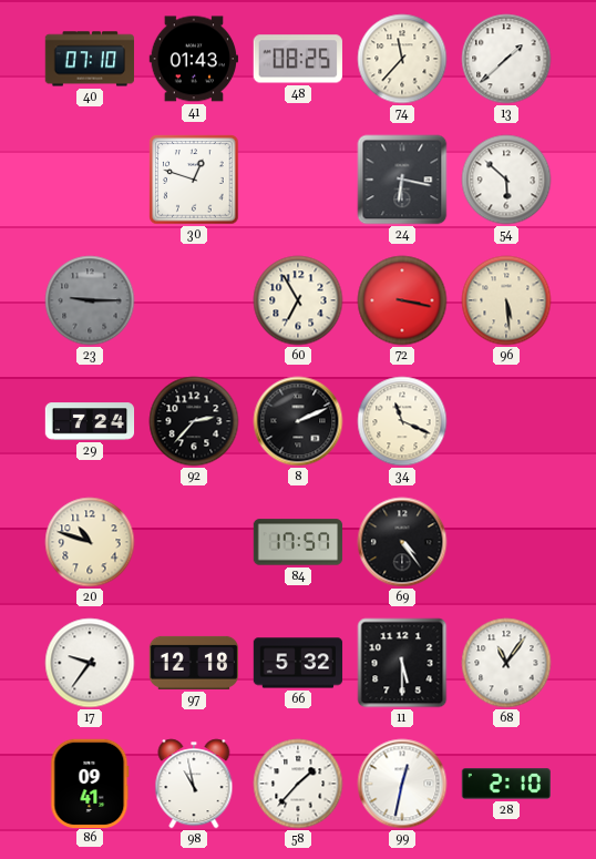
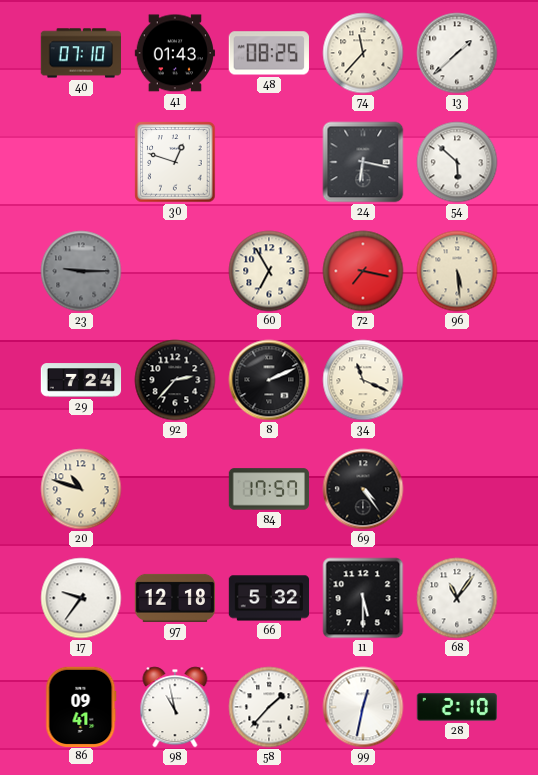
72: 3:17 -> 7:17 (363, 271)
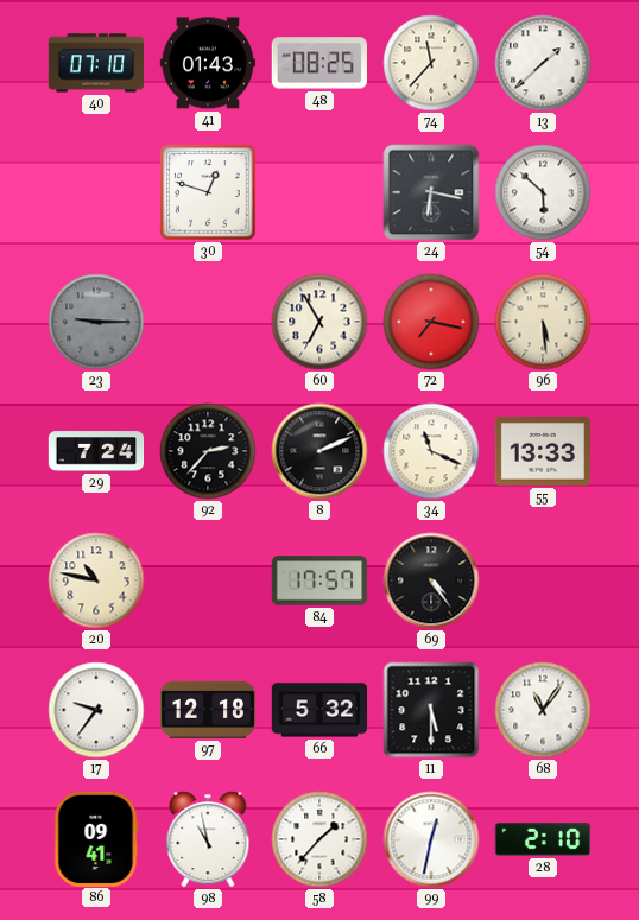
55: none -> 13:33 (543, 451)
20: 10:48 -> 10:47 (96, 580)
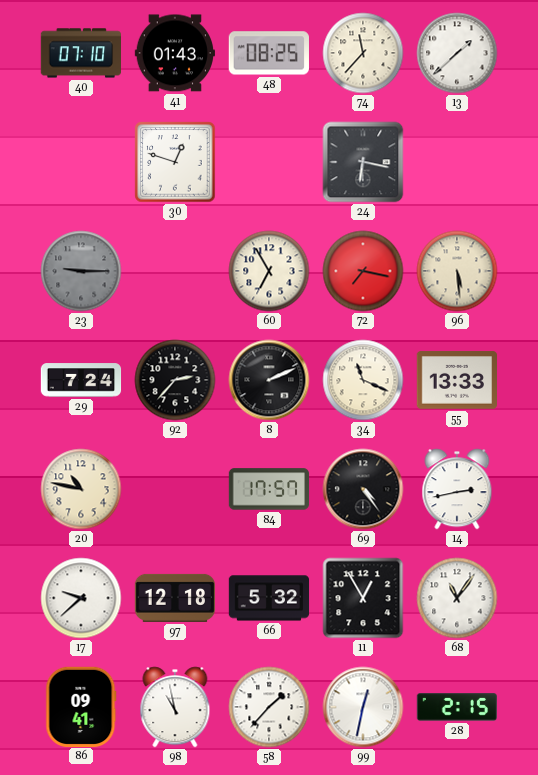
54: 5:52 -> none (543, 192)
14: none -> 2:43 (457, 489)
17: 9:36 -> 9:38 (81, 598)
11: 5:30 -> 12:55 (363, 598)
28: 2:10 -> 2:15 (456, 708)
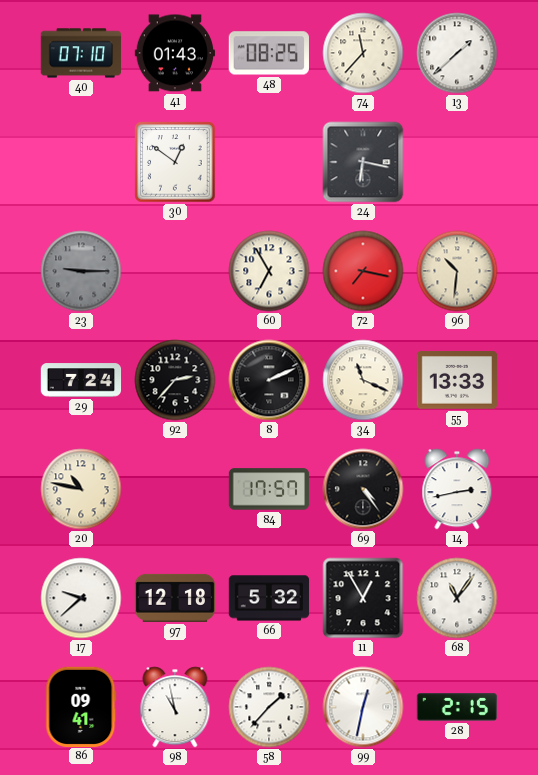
30: 12:48 -> 12:51 (175, 162)
96: 5:29 -> 10:31 (457, 271)
